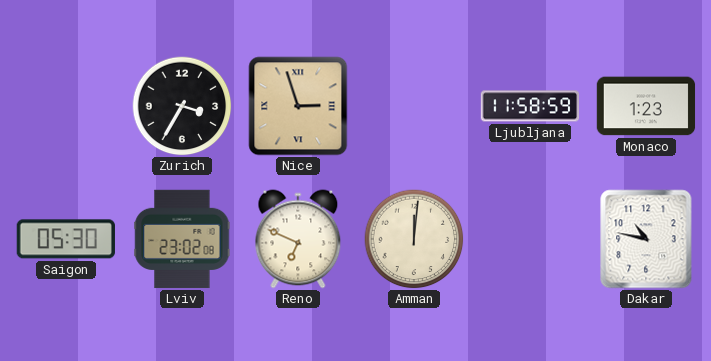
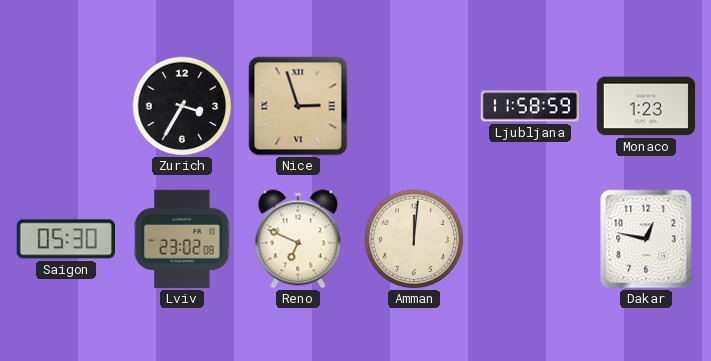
Dakar: 10:47 -> 12:47 (646, 239)
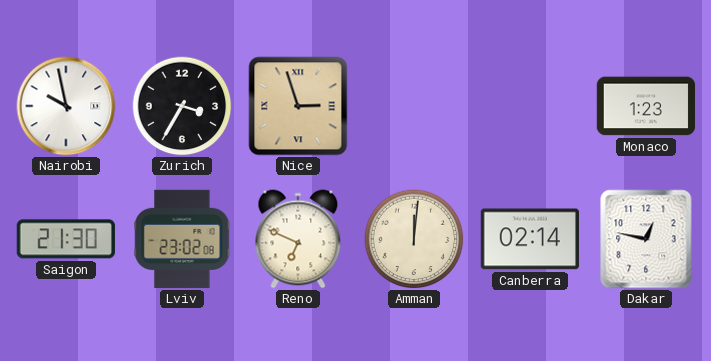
Nairobi: none -> 9:58 (66, 106)
Ljubljana: 11:58 -> none (530, 106)
Saigon: 05:30 -> 21:30 (66, 239)
Canberra: none -> 02:14 (529, 239)
